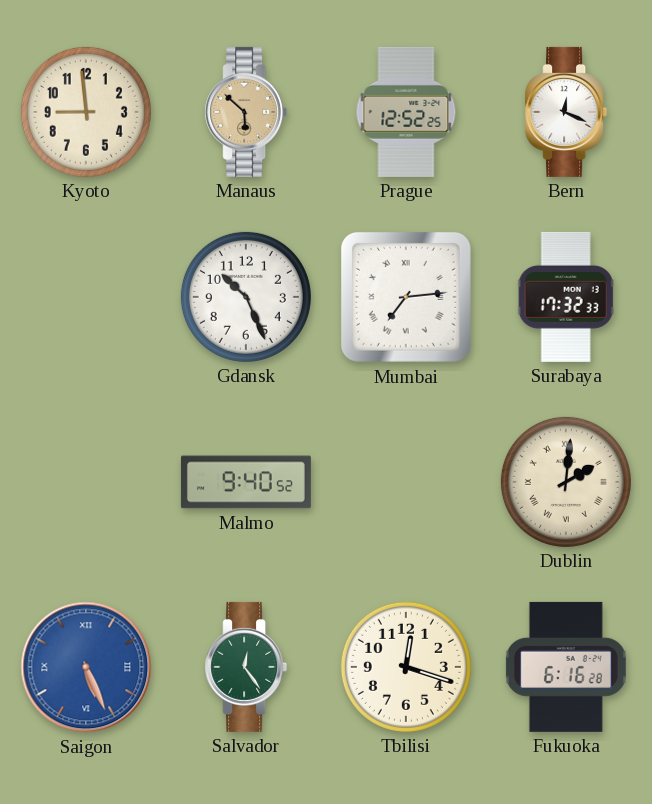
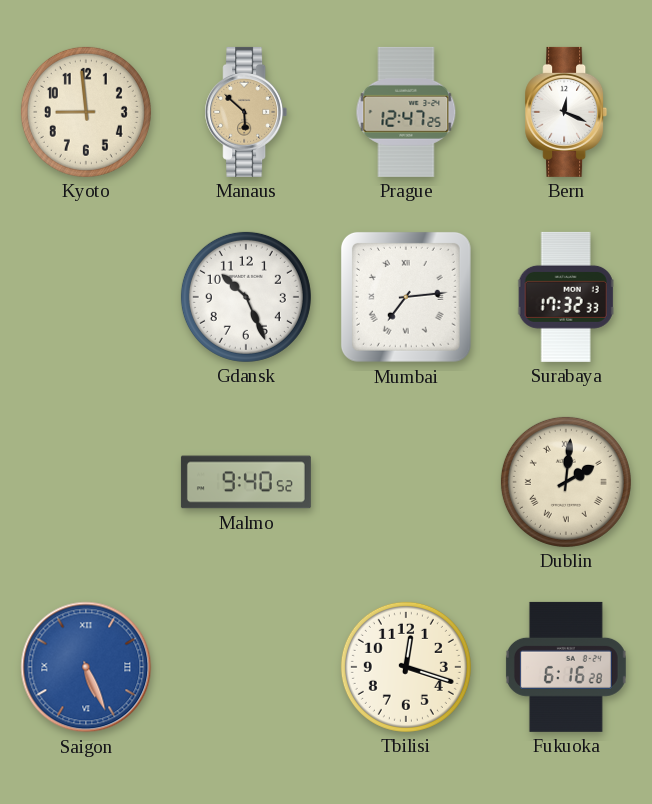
Prague: 12:52 -> 12:47 (406, 112)
Salvador: 12:24 -> none (246, 667)
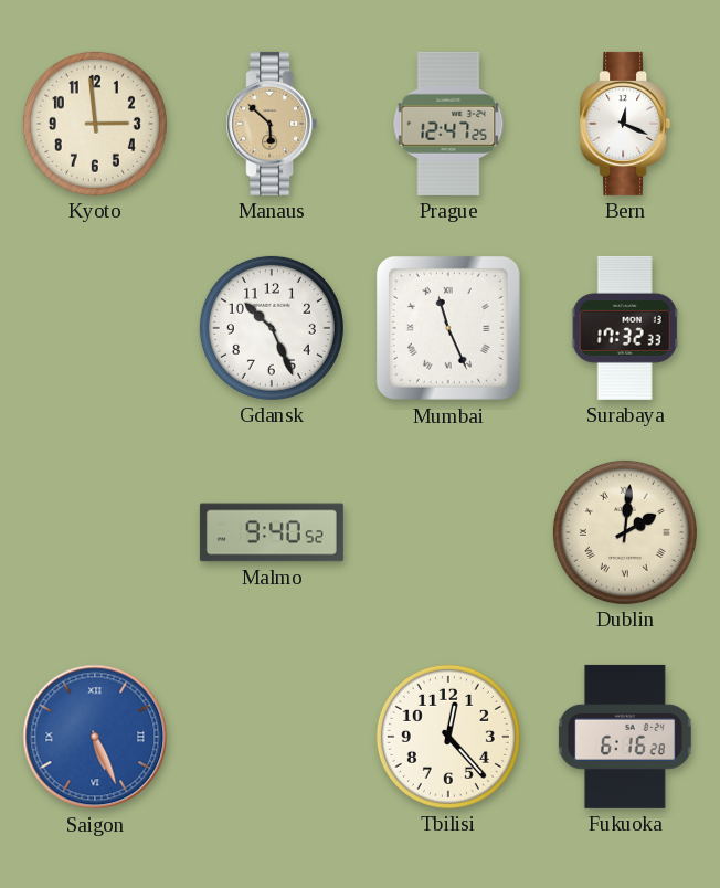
Kyoto: 8:59 -> 2:59 (95, 124)
Mumbai: 7:14 -> 11:26 (448, 328)
Tbilisi: 12:18 -> 12:23 (448, 737)
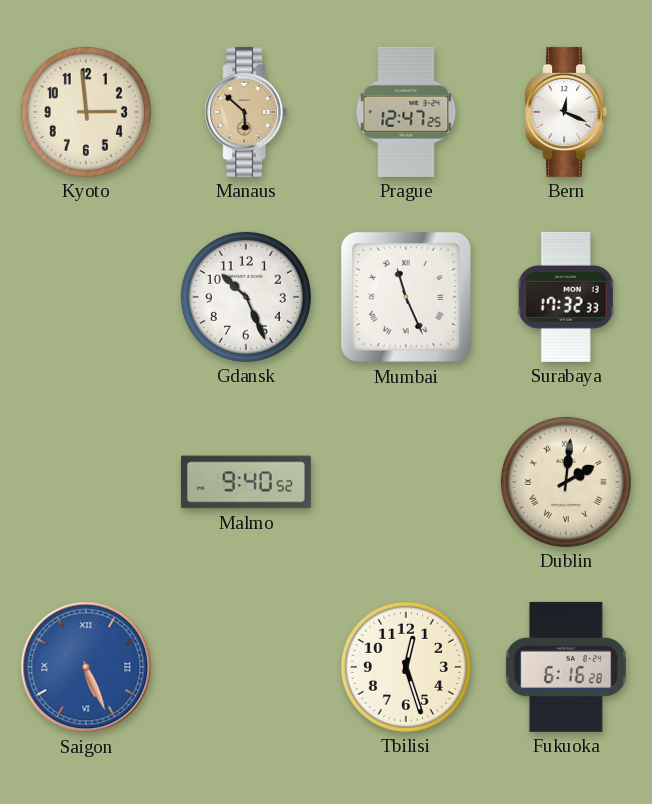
Tbilisi: 12:23 -> 12:27 (406, 667)
